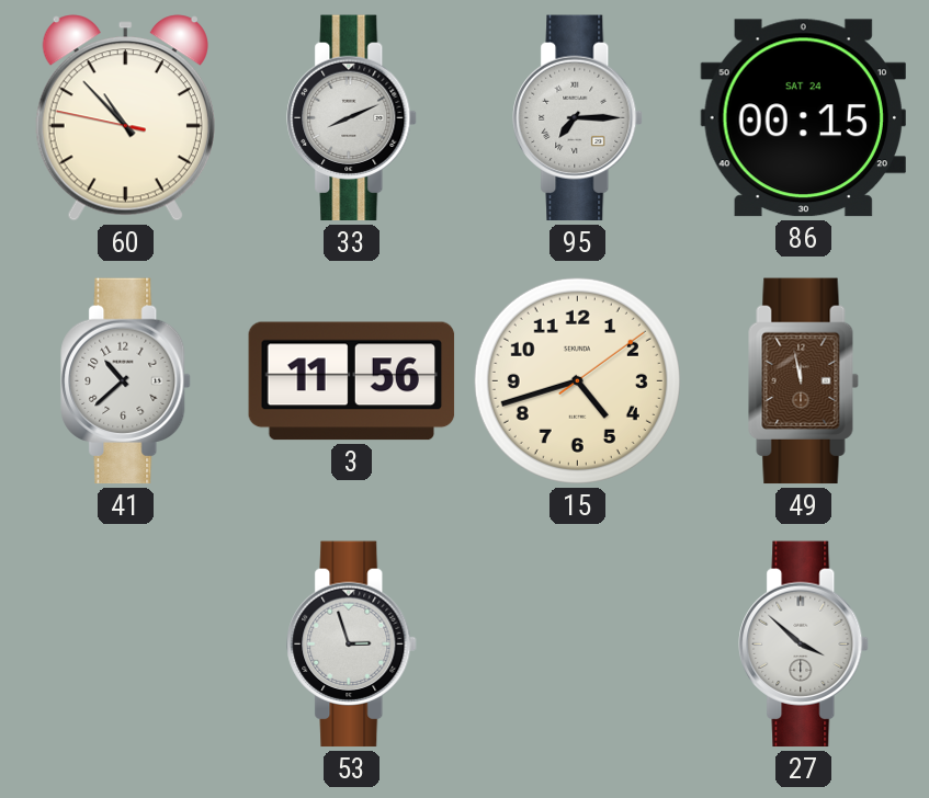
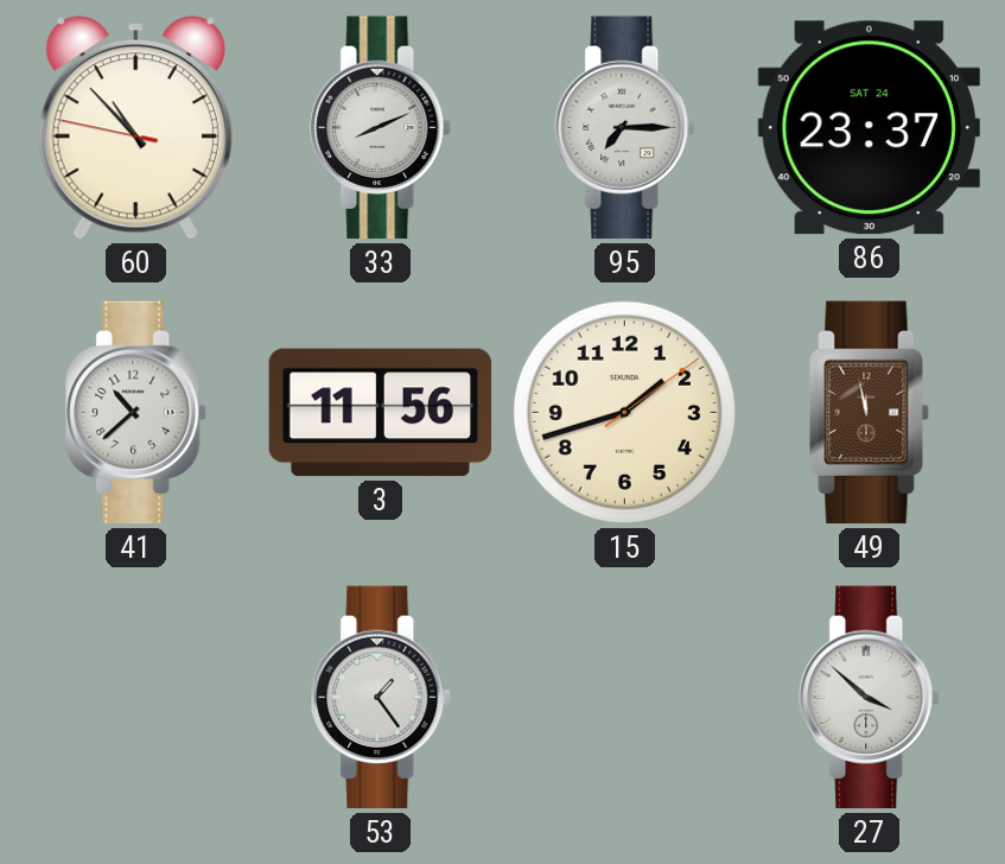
86: 00:15 -> 23:37 (869, 128)
15: 4:42 -> 1:42 (624, 412)
53: 2:57 -> 1:24 (381, 698)
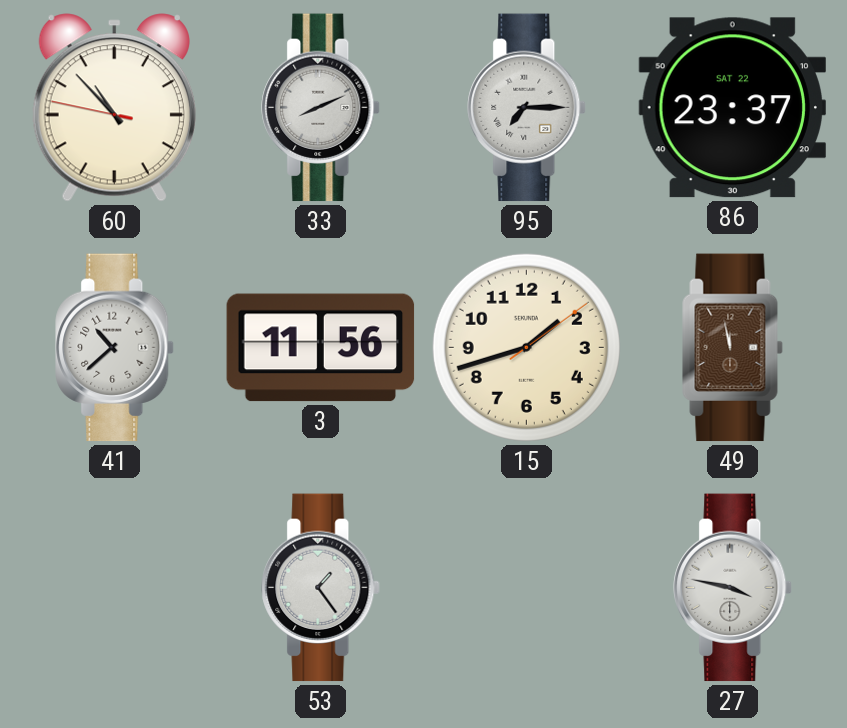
86 date: SAT 24 -> SAT 22 (732, 108)
27: 3:52 -> 3:47 (733, 588)
